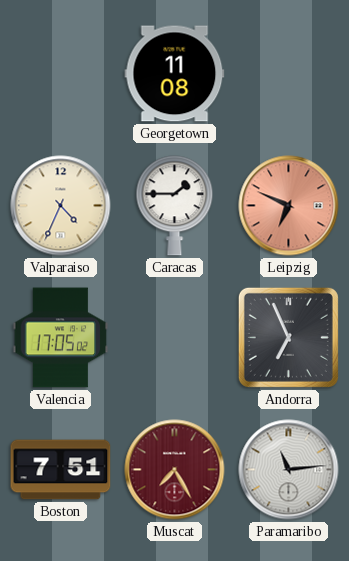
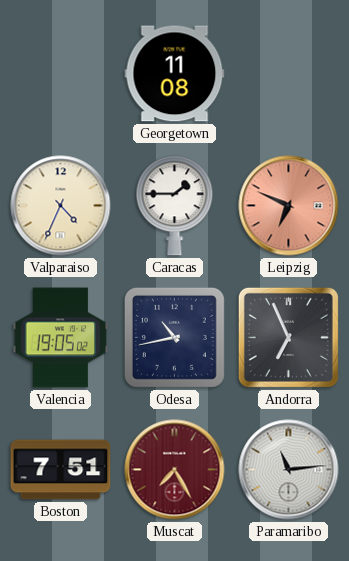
Valencia: 17:05 -> 19:05 (61, 338)
Odesa: none -> 10:43 (174, 337)
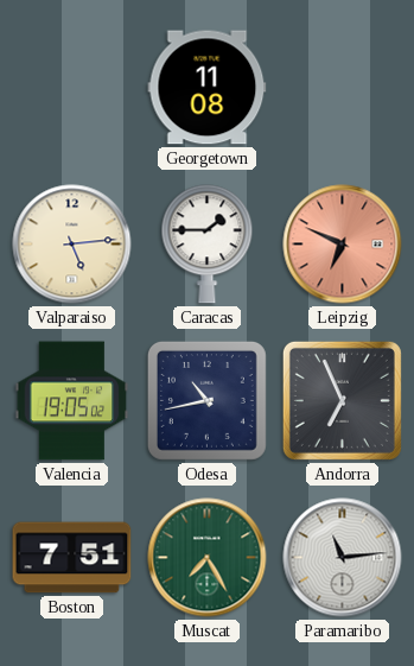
Valparaiso: 4:34 -> 5:14 (72, 245)
Muscat dial: burgundy -> green (208, 558)
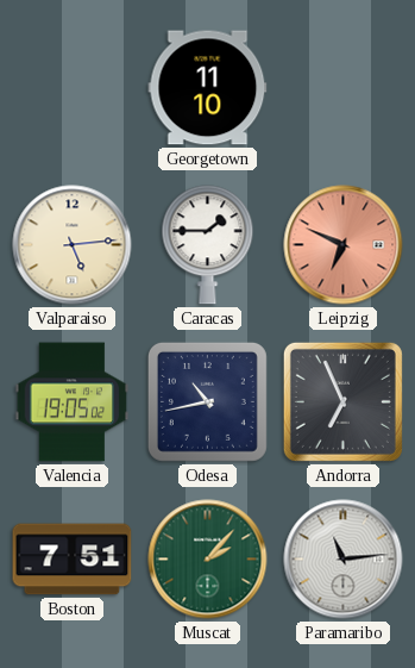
Georgetown: 11:08 -> 11:10 (208, 88)
Muscat: 7:25 -> 2:07 (208, 560)
